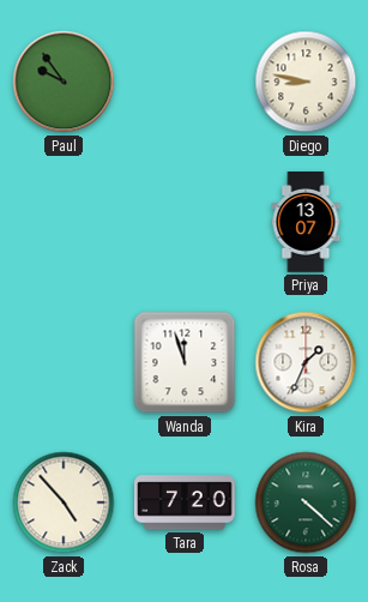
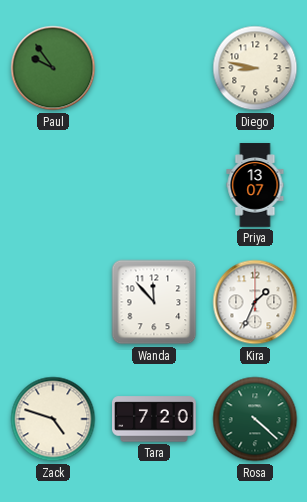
Wanda: 11:57 -> 11:53 (154, 302)
Zack: 4:53 -> 4:48 (53, 419)
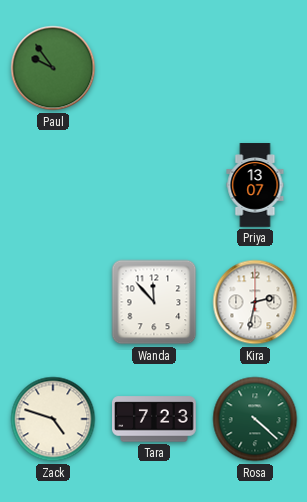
Diego: 8:47 -> none (255, 68)
Kira: 1:34 -> 2:32 (255, 302)
Tara: 7:20 -> 7:23 (155, 419)
